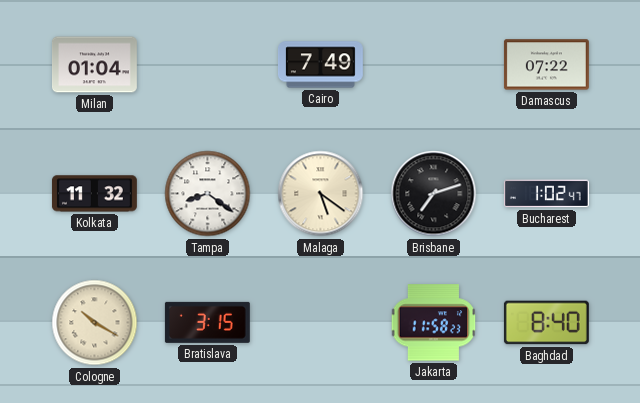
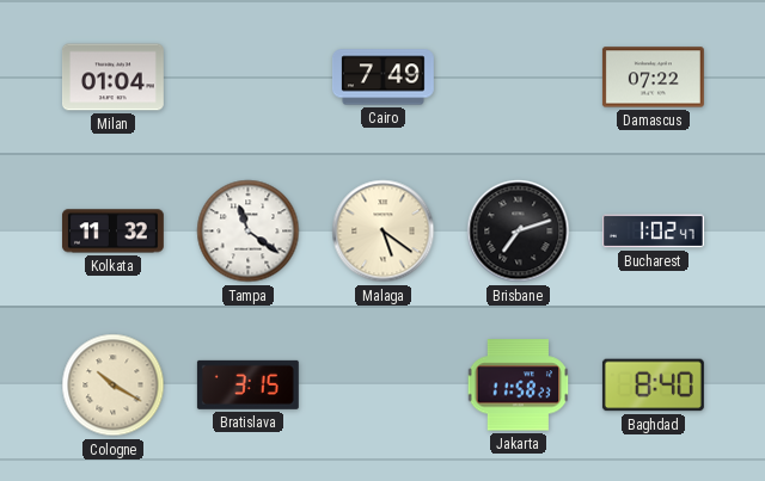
Tampa: 8:21 -> 11:21 (249, 232)
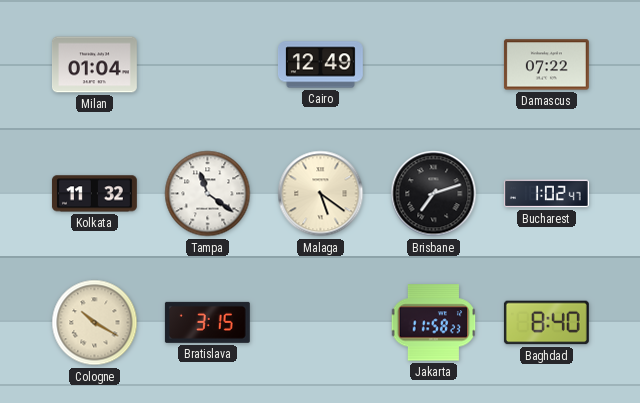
Cairo: 7:49 -> 12:49 (320, 65)
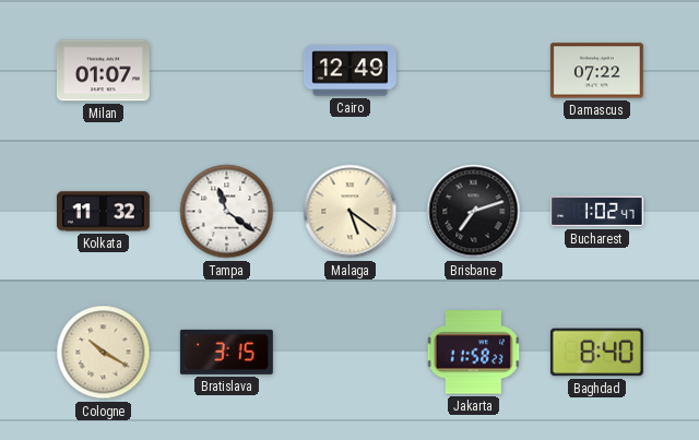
Milan: 01:04 -> 01:07 (103, 71)
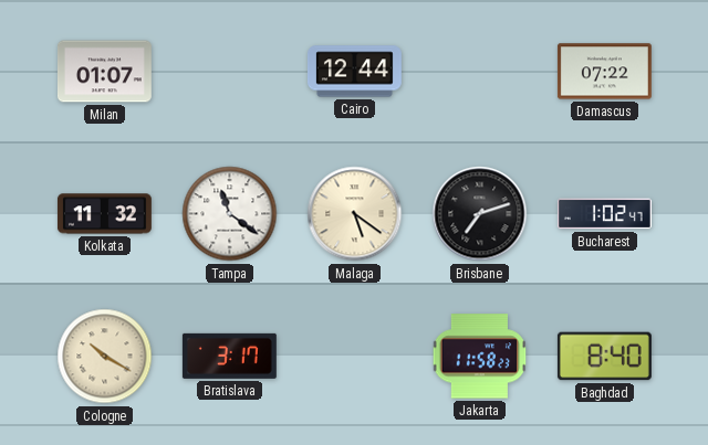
Cairo: 12:49 -> 12:44 (354, 72)
Bratislava: 3:15 -> 3:17 (229, 356)
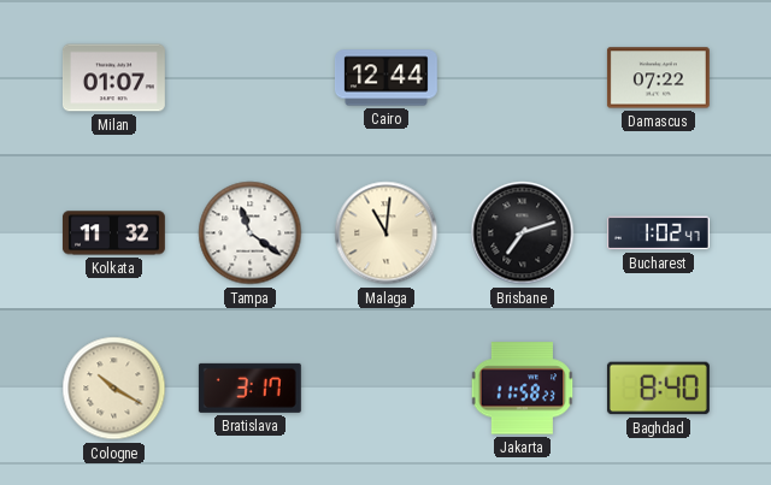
Malaga: 5:21 -> 11:01 (387, 233)
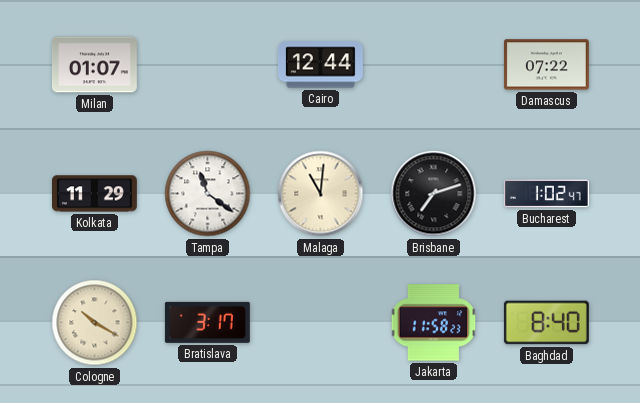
Kolkata: 11:32 -> 11:29 (94, 194)
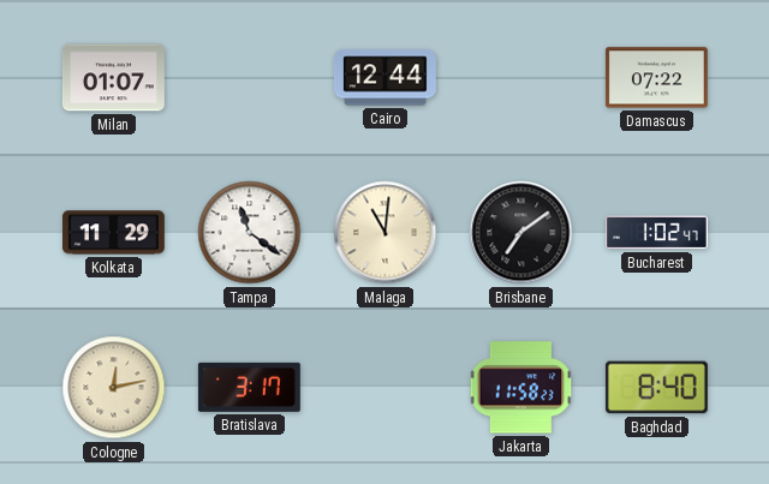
Brisbane: 7:12 -> 7:09 (521, 233)
Cologne: 10:20 -> 12:13 (114, 388)
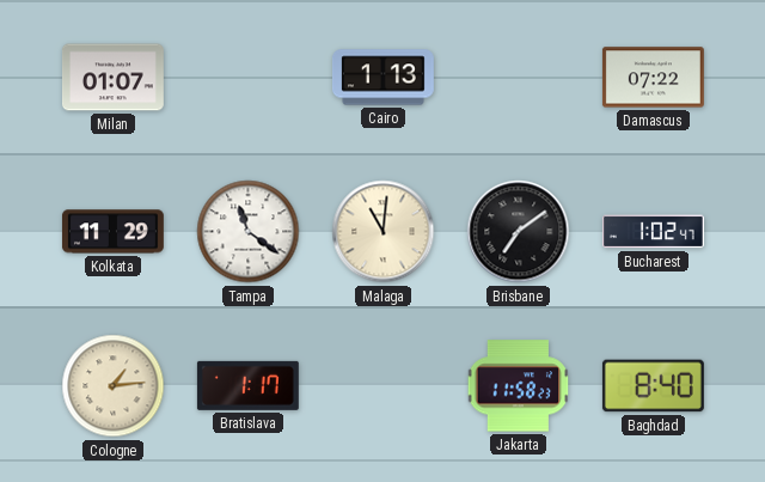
Cairo: 12:44 -> 1:13 (382, 78)
Cologne: 12:13 -> 1:14 (114, 386)
Bratislava: 3:17 -> 1:17 (247, 385)
